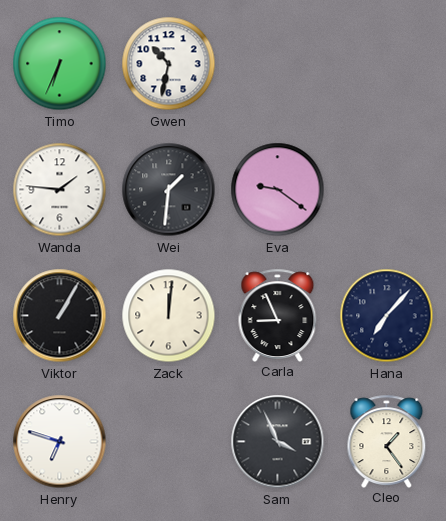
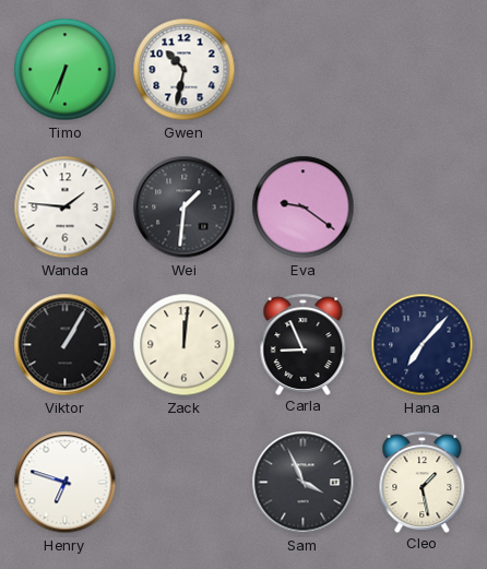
Cleo: 1:24 -> 1:28 (423, 482)
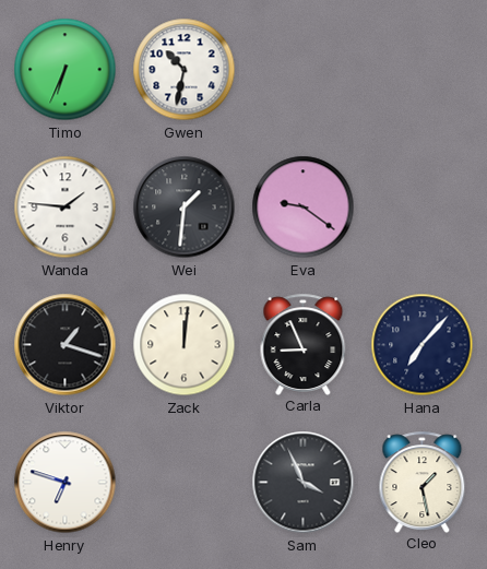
Viktor: 1:05 -> 1:18 (66, 345)
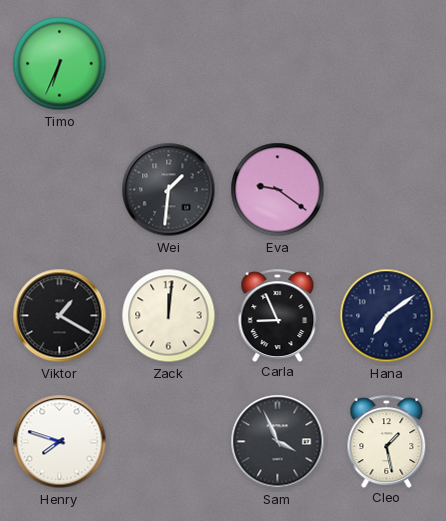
Gwen: 10:32 -> none (185, 70)
Wanda: 1:46 -> none (66, 208)
Viktor: 1:18 -> 1:20 (60, 316)
Hana: 7:07 -> 7:09 (387, 316)
Henry: 6:48 -> 7:48 (60, 442)
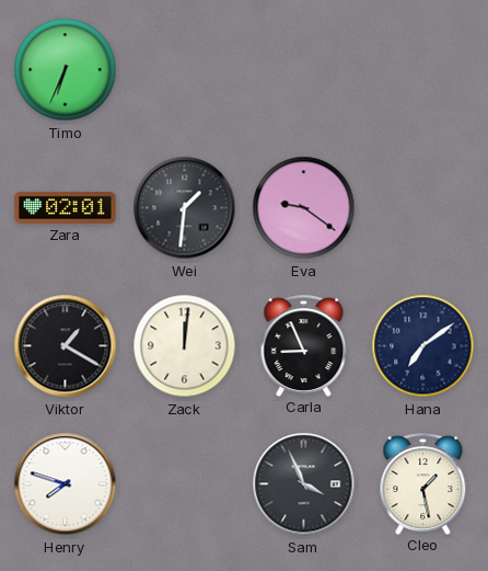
Zara: none -> 02:01 (66, 207)
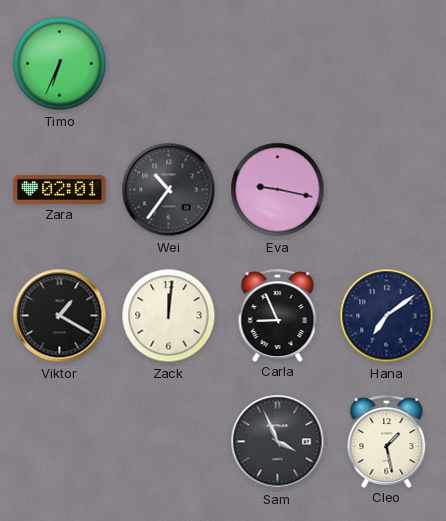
Wei: 1:31 -> 10:36 (169, 190)
Eva: 9:21 -> 9:17 (278, 190)
Henry: 7:48 -> none (66, 484)
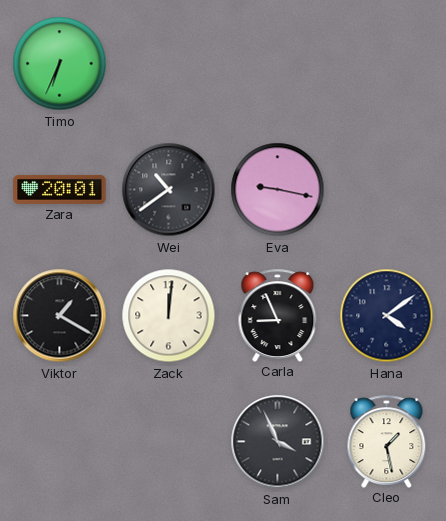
Zara: 02:01 -> 20:01 (60, 189)
Wei: 10:36 -> 10:39 (169, 190)
Hana: 7:09 -> 4:09 (387, 316)
